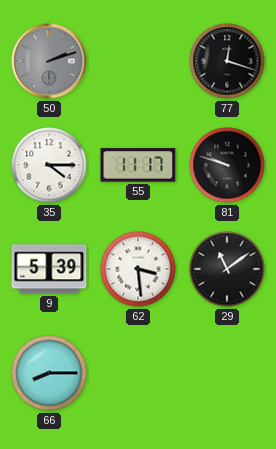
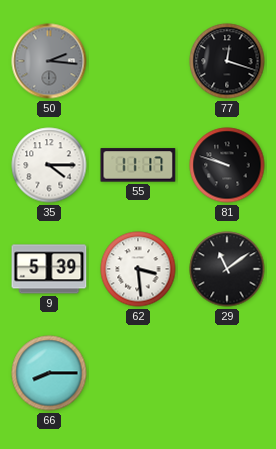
50: 2:12 -> 2:16 (49, 61)
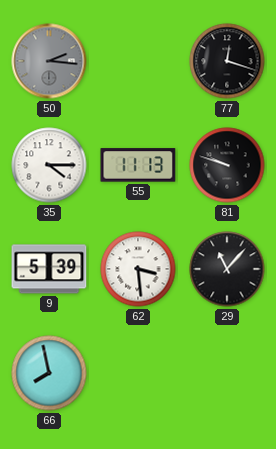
55: 11:17 -> 11:13 (138, 165)
29: 11:09 -> 11:07 (227, 269)
66: 8:15 -> 7:58 (49, 373)
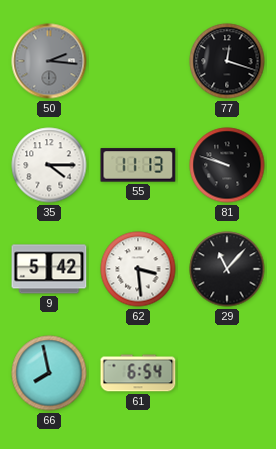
9: 5:39 -> 5:42 (49, 269)
61: none -> 6:54 (138, 373)
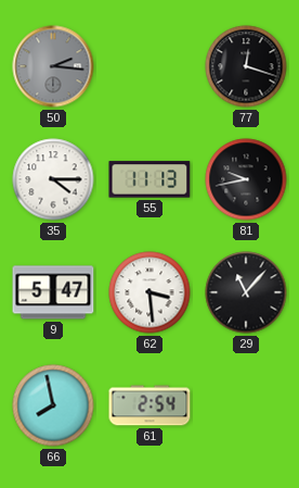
81: 9:48 -> 9:43 (246, 179)
9: 5:42 -> 5:47 (53, 292)
61: 6:54 -> 2:54 (149, 405)
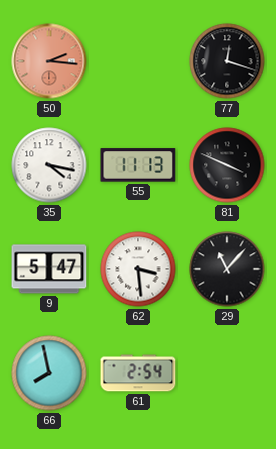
50 dial: grey -> salmon (49, 61)
35: 4:15 -> 4:17 (49, 165)
81: 9:43 -> 3:49 (227, 165)
